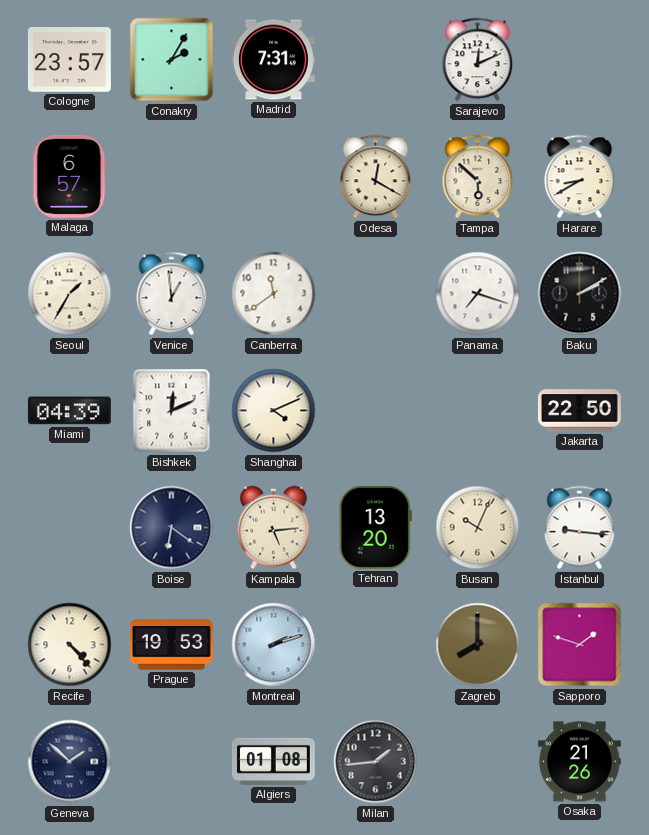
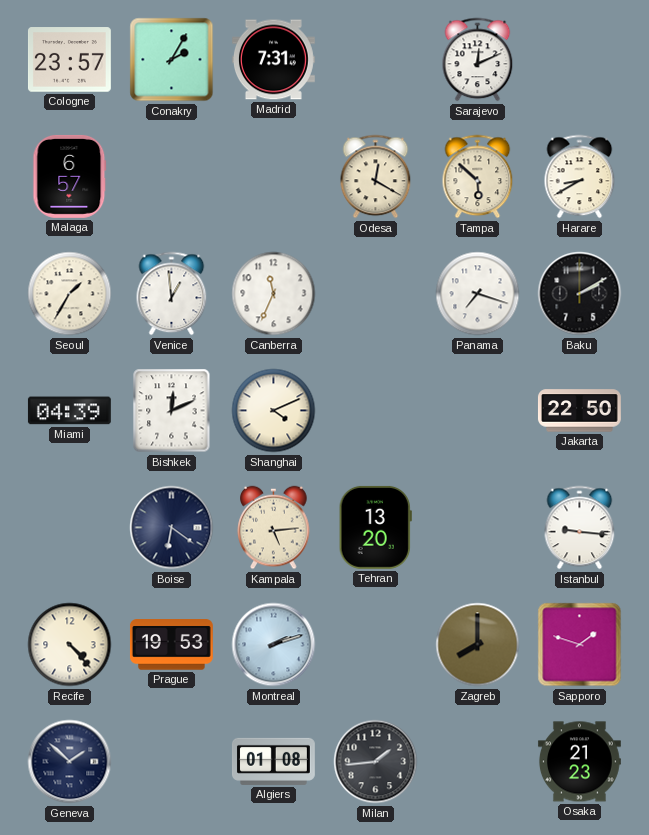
Canberra: 11:39 -> 11:34 (274, 294)
Busan: 10:04 -> none (478, 528)
Osaka: 21:26 -> 21:23 (579, 762)
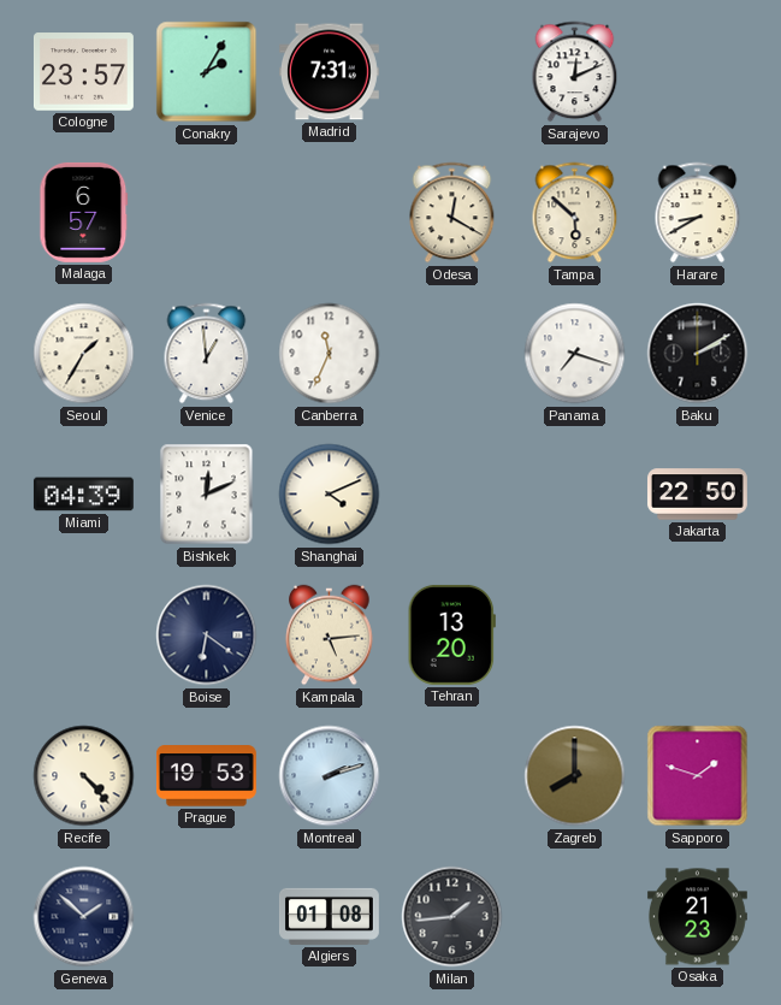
Istanbul: 9:16 -> none (580, 528)
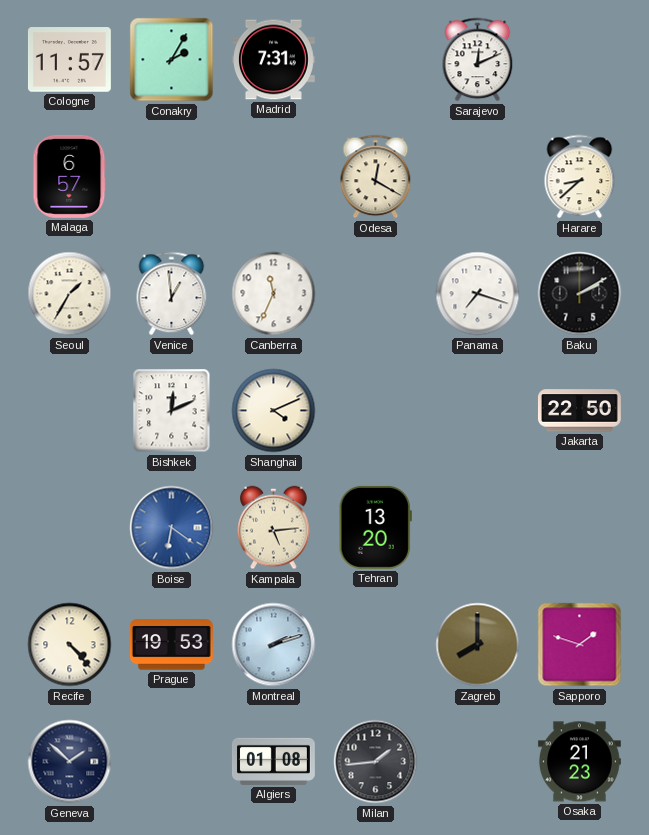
Cologne: 23:57 -> 11:57 (69, 60)
Tampa: 5:52 -> none (575, 213)
Harare: 8:40 -> 8:38 (580, 177)
Miami: 04:39 -> none (83, 495)
Boise dial: navy -> blue (172, 528)
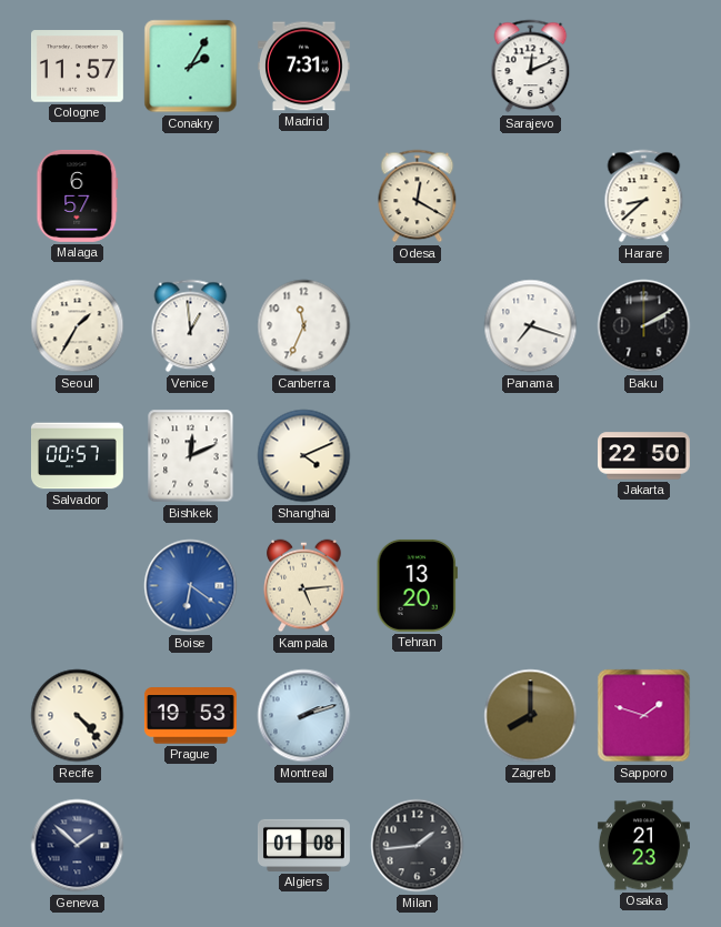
Salvador: none -> 00:57 (77, 456)
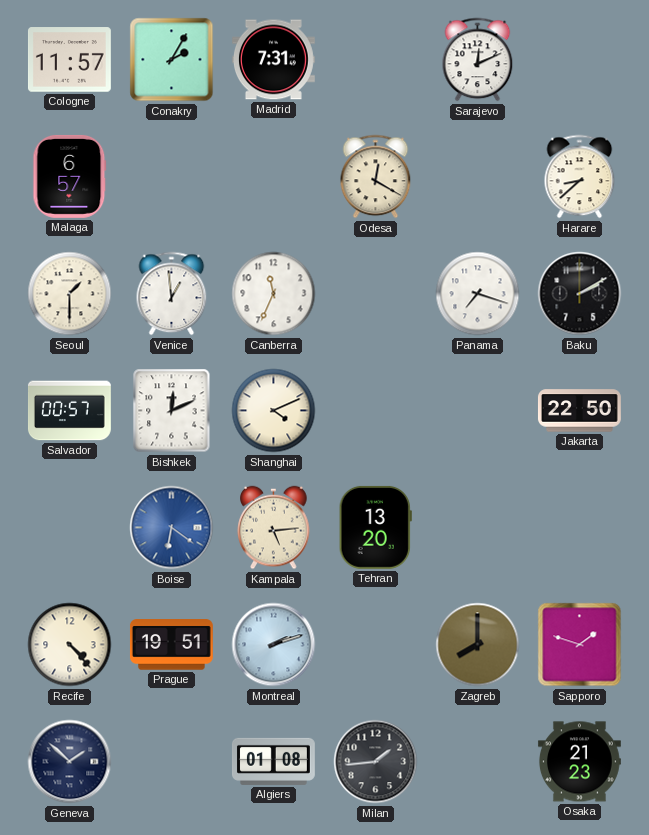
Seoul: 1:35 -> 1:30 (70, 294)
Prague: 19:53 -> 19:51 (171, 645)
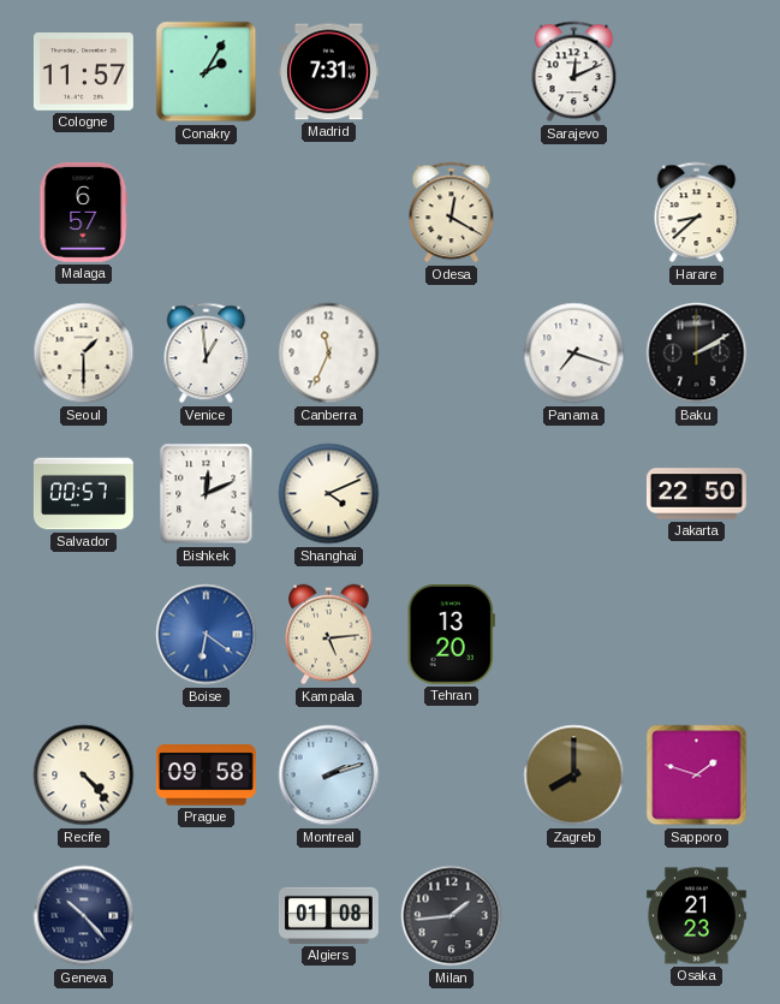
Prague: 19:51 -> 09:58 (206, 776)
Geneva: 1:52 -> 10:23 (84, 916)
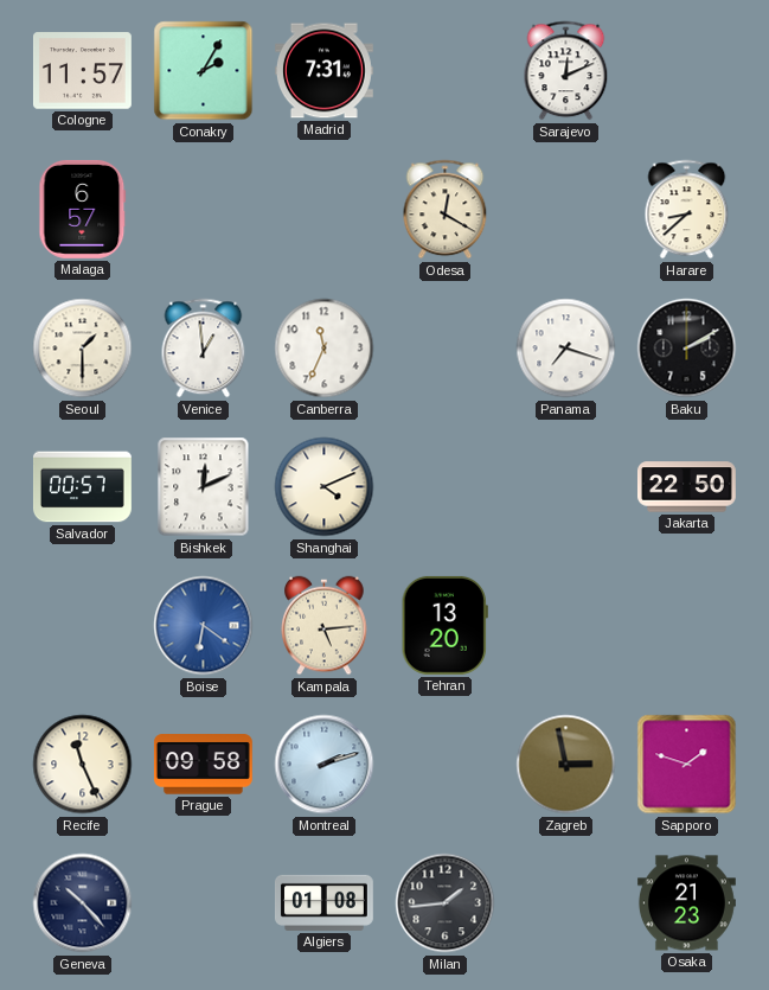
Recife: 4:23 -> 11:26 (83, 765)
Zagreb: 8:00 -> 2:58 (566, 765)
